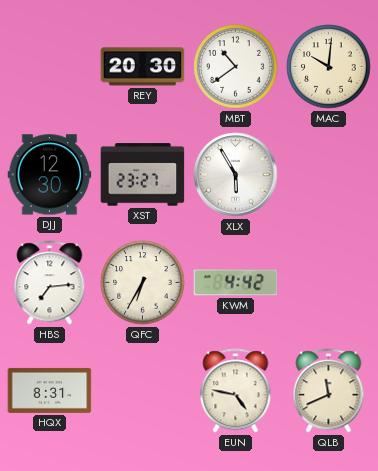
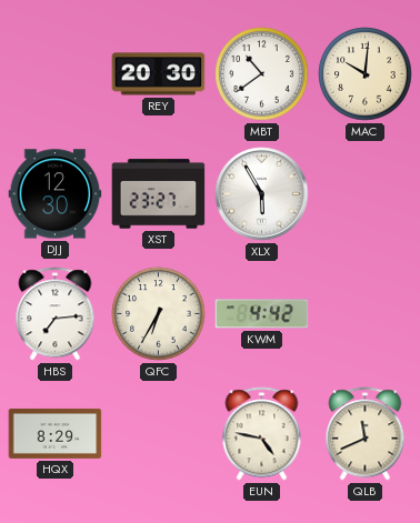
HQX: 8:31 -> 8:29 (56, 433)
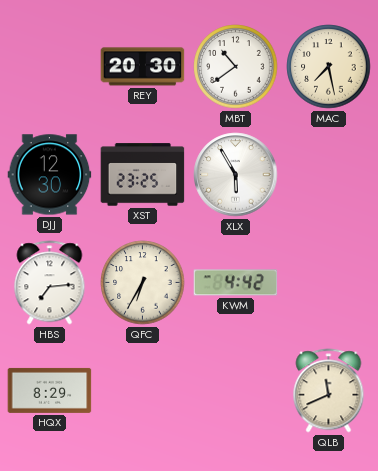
MAC: 10:01 -> 7:28 (329, 67)
XST: 23:27 -> 23:25 (143, 175)
EUN: 4:47 -> none (262, 434)
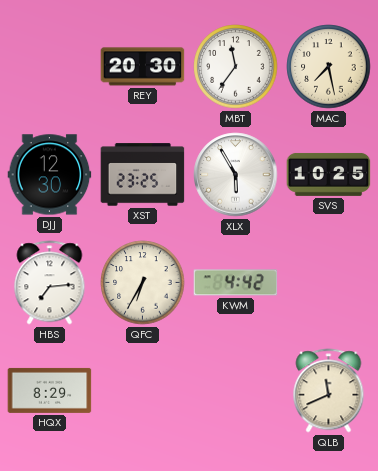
MBT: 10:39 -> 11:36 (236, 67)
SVS: none -> 10:25 (329, 174)
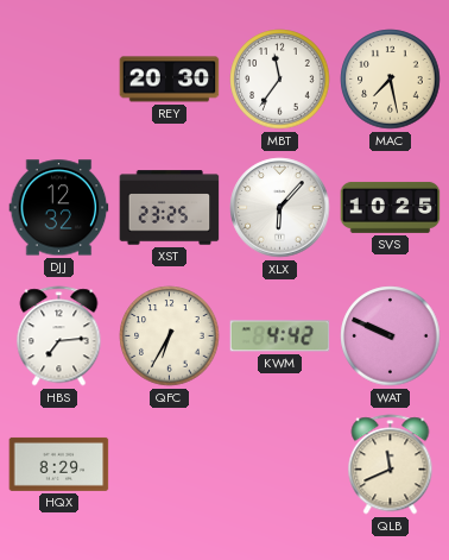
DJJ: 12:30 -> 12:32 (59, 208)
XLX: 5:55 -> 6:07 (280, 208)
WAT: none -> 9:49 (391, 336)
